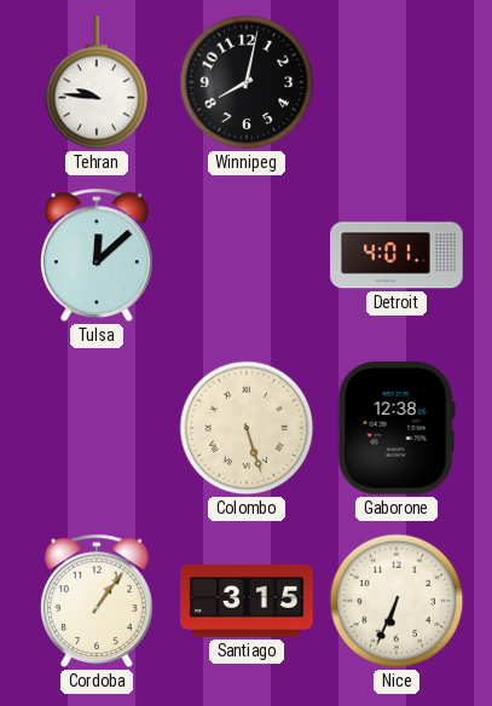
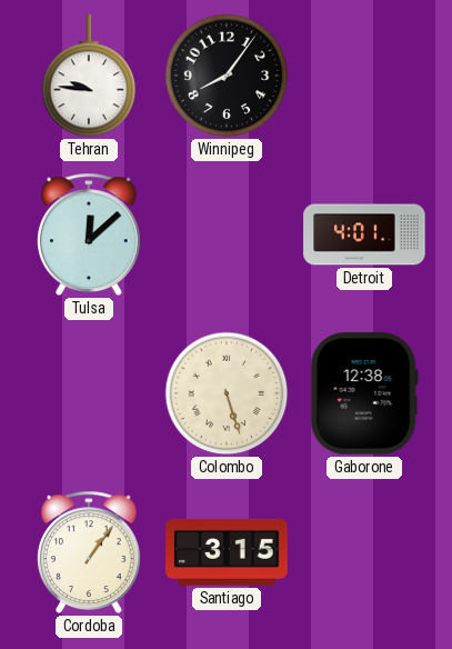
Winnipeg: 8:02 -> 8:06 (227, 76)
Nice: 6:34 -> none (397, 601)
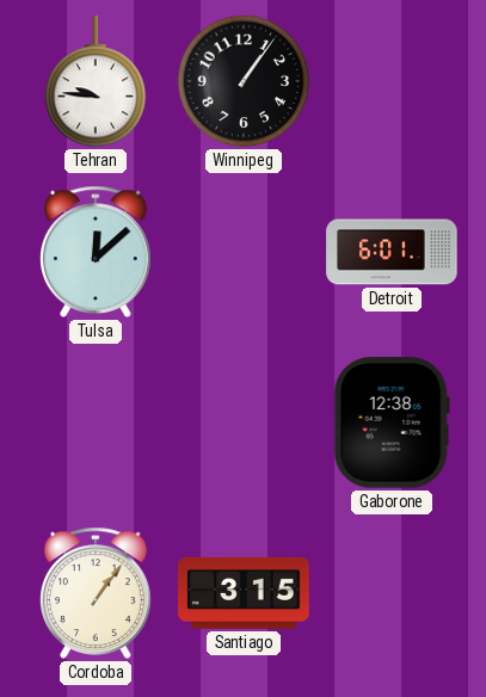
Winnipeg: 8:06 -> 1:06 (244, 81)
Detroit: 4:01 -> 6:01 (392, 252)
Colombo: 5:27 -> none (227, 393)
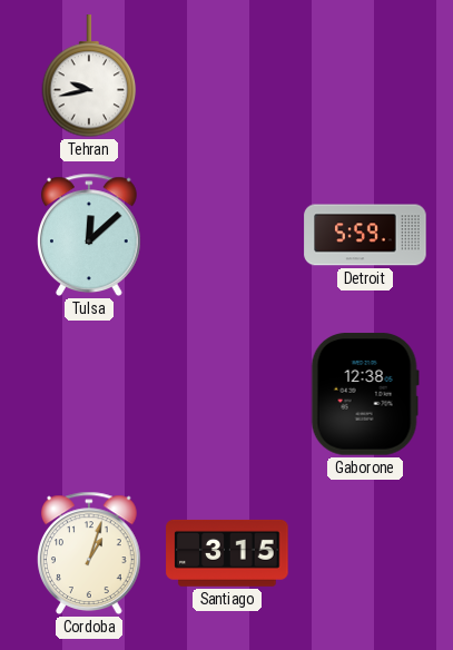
Tehran: 9:46 -> 9:43 (89, 77)
Winnipeg: 1:06 -> none (244, 81)
Detroit: 6:01 -> 5:59 (365, 235)
Cordoba: 1:06 -> 1:03 (90, 553)
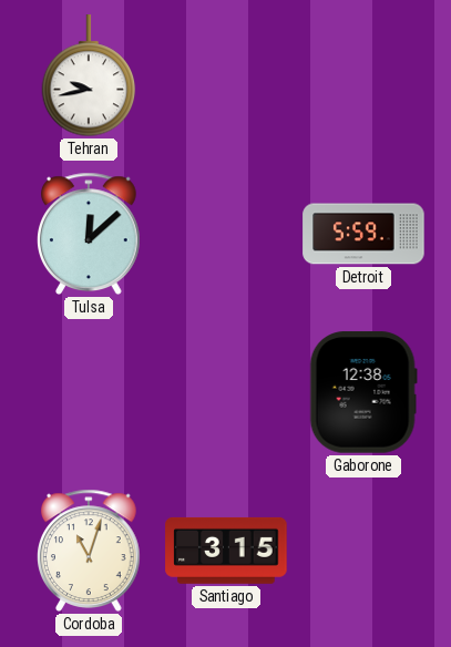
Cordoba: 1:03 -> 11:03 (90, 551)
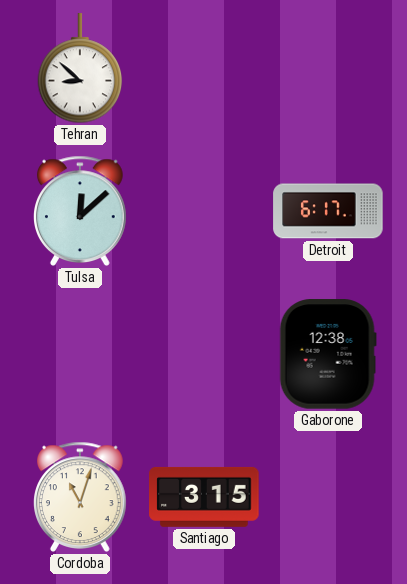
Tehran: 9:43 -> 8:52 (80, 69)
Detroit: 5:59 -> 6:17 (328, 211)
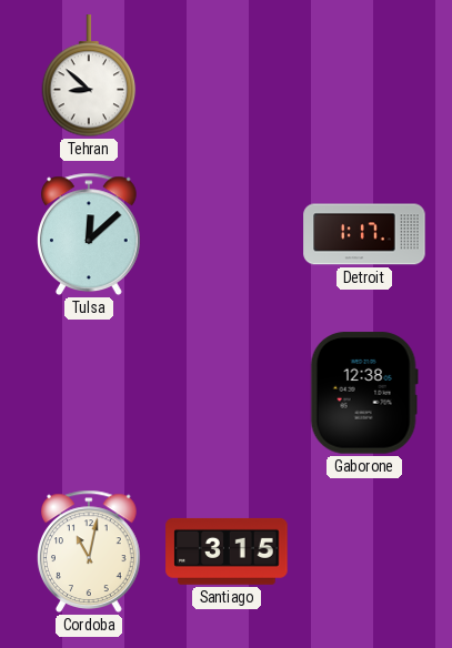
Detroit: 6:17 -> 1:17 (364, 234)
Cordoba: 11:03 -> 11:02 (90, 551)
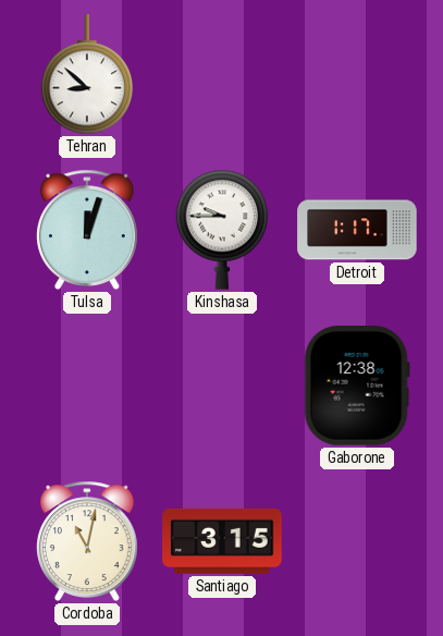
Tulsa: 12:08 -> 12:03 (88, 230)
Kinshasa: none -> 9:45 (222, 230)
